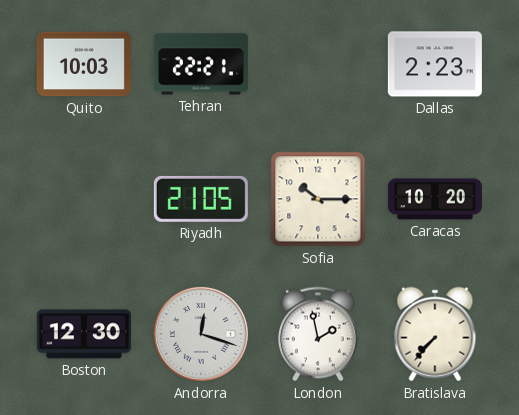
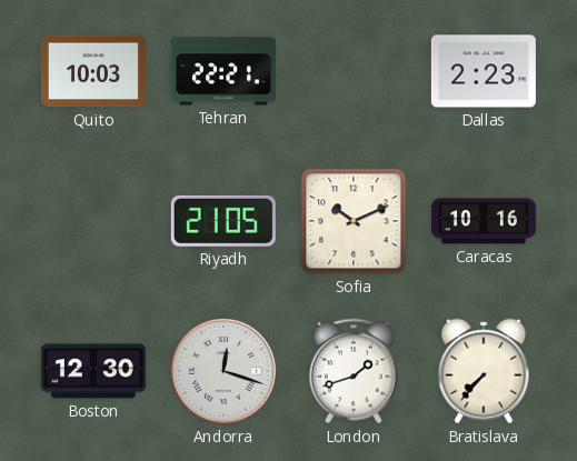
Sofia: 10:15 -> 10:11 (354, 221)
Caracas: 10:20 -> 10:16 (484, 221)
London: 1:58 -> 1:42 (354, 371)
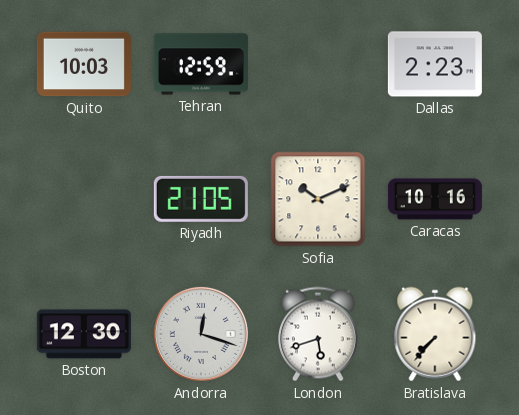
Tehran: 22:21 -> 12:59 (201, 64)
London: 1:42 -> 5:42 (318, 334)
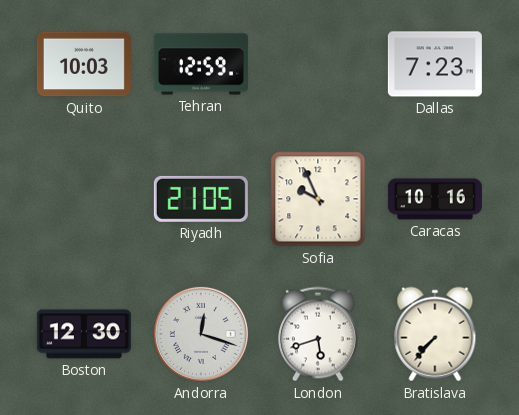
Dallas: 2:23 -> 7:23 (435, 64)
Sofia: 10:11 -> 9:56 (318, 199)
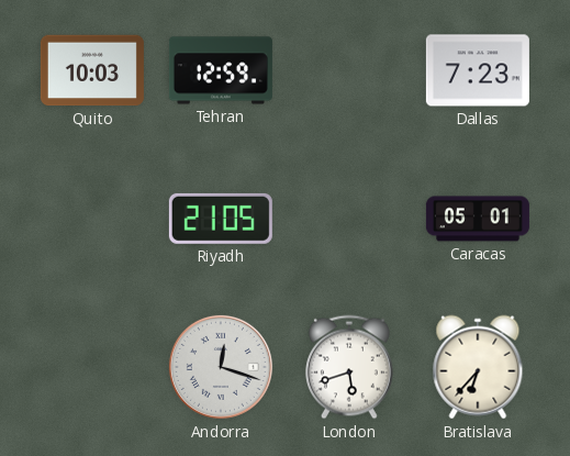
Sofia: 9:56 -> none (318, 199)
Caracas: 10:16 -> 05:01 (478, 219)
Boston: 12:30 -> none (84, 334)
Bratislava: 7:37 -> 6:37 (478, 367)
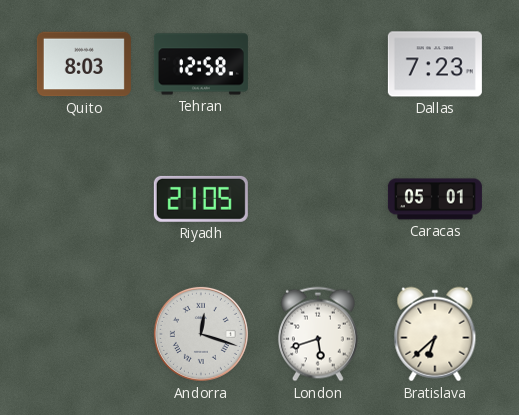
Quito: 10:03 -> 8:03 (84, 64)
Tehran: 12:59 -> 12:58 (201, 64)
Bratislava: 6:37 -> 6:38 (435, 334)
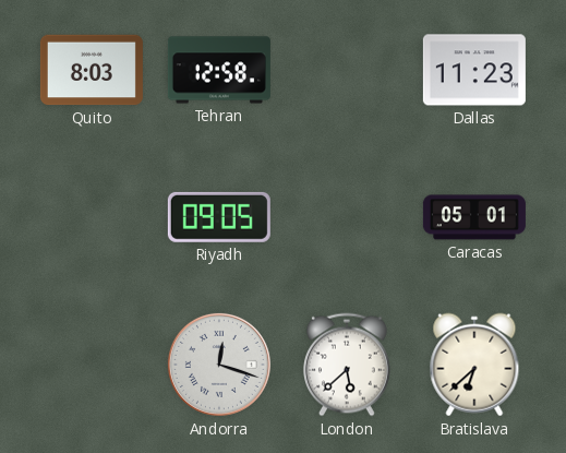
Dallas: 7:23 -> 11:23 (474, 70)
Riyadh: 21:05 -> 09:05 (219, 217)
London: 5:42 -> 5:38 (347, 365)
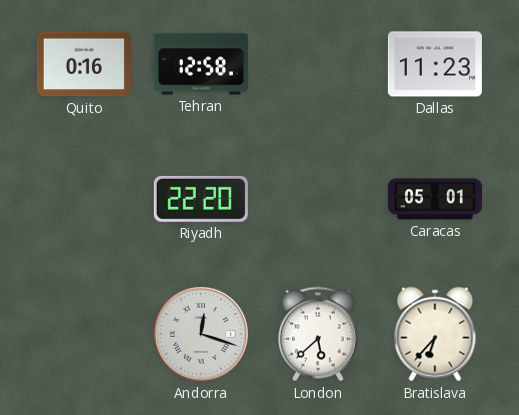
Quito: 8:03 -> 0:16 (84, 64)
Riyadh: 09:05 -> 22:20 (201, 199)
Bratislava: 6:38 -> 6:37 (435, 334)
